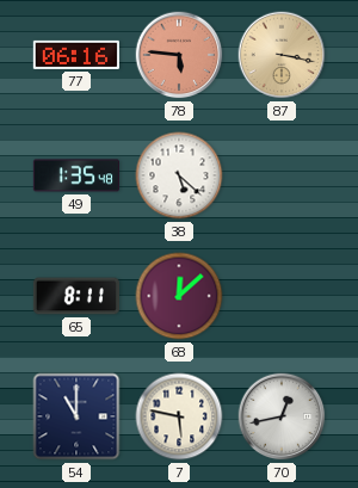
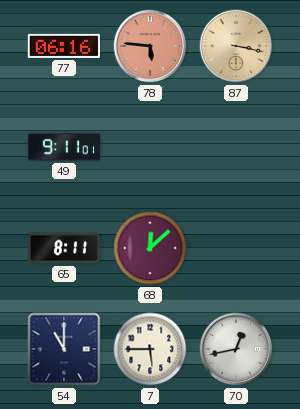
49: 1:35 -> 9:11 (63, 147)
38: 5:22 -> none (179, 175)
7: 5:47 -> 5:45 (150, 349)
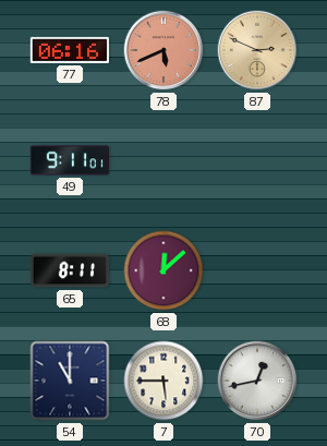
78: 5:46 -> 5:41 (163, 50)
87: 3:17 -> 2:49 (257, 50)
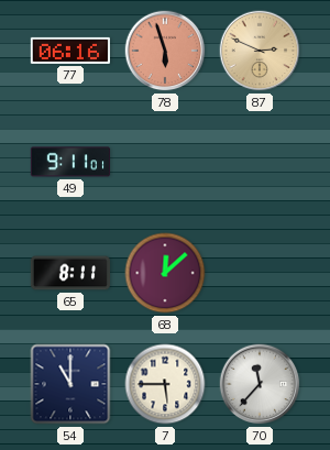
78: 5:41 -> 5:57 (165, 51)
70: 12:43 -> 11:37 (260, 384)
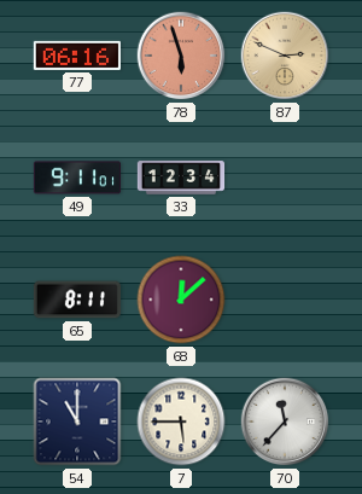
33: none -> 12:34 (181, 178)
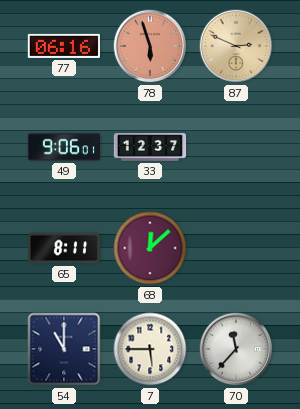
49: 9:11 -> 9:06 (63, 147)
33: 12:34 -> 12:37 (150, 147)
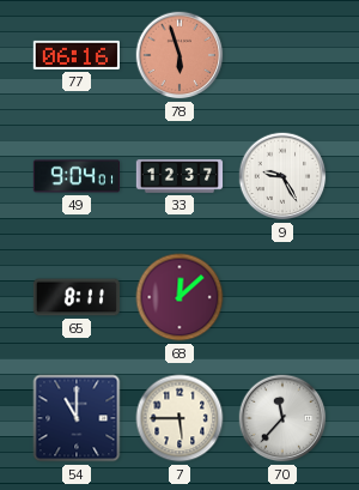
87: 2:49 -> none (236, 46)
49: 9:06 -> 9:04 (75, 176)
9: none -> 9:25 (282, 176)
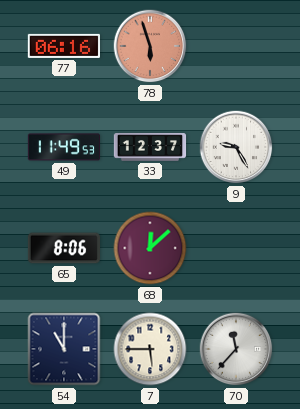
49: 9:04 -> 11:49 (63, 147)
65: 8:11 -> 8:06 (64, 248)
